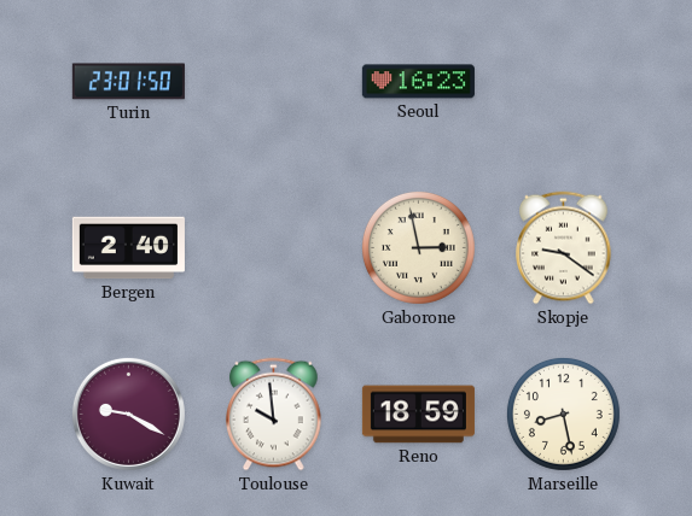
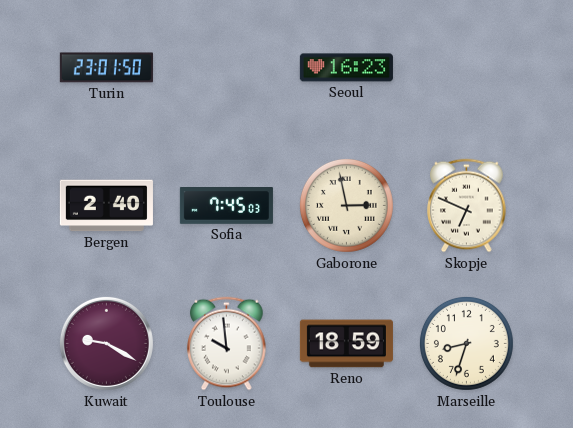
Sofia: none -> 7:45 (226, 206)
Skopje: 9:21 -> 6:49 (467, 206)
Marseille: 8:28 -> 8:33 (466, 343)
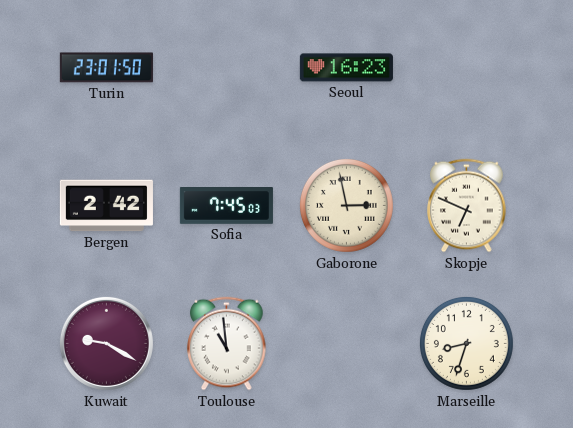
Bergen: 2:40 -> 2:42 (106, 206)
Toulouse: 9:59 -> 10:59 (227, 344)
Reno: 18:59 -> none (346, 344)
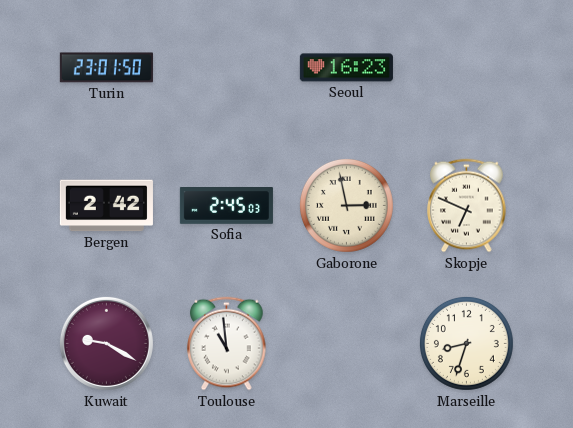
Sofia: 7:45 -> 2:45 (226, 206)
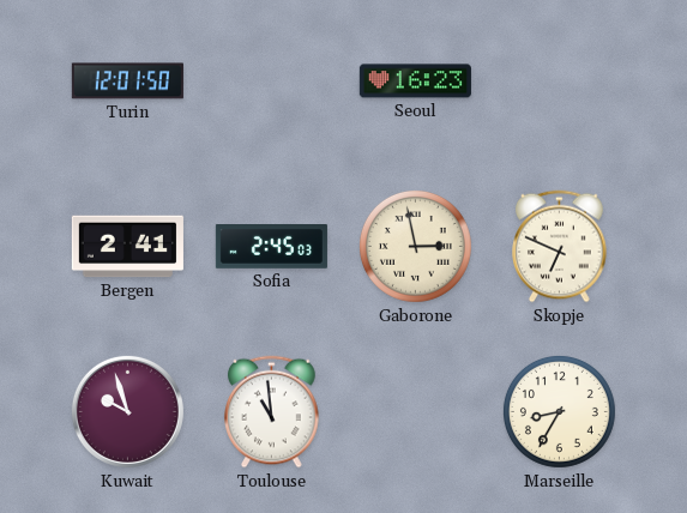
Turin: 23:01 -> 12:01 (127, 82)
Bergen: 2:42 -> 2:41 (127, 247)
Kuwait: 9:20 -> 9:57 (127, 411)
Marseille: 8:33 -> 8:35 (559, 411)
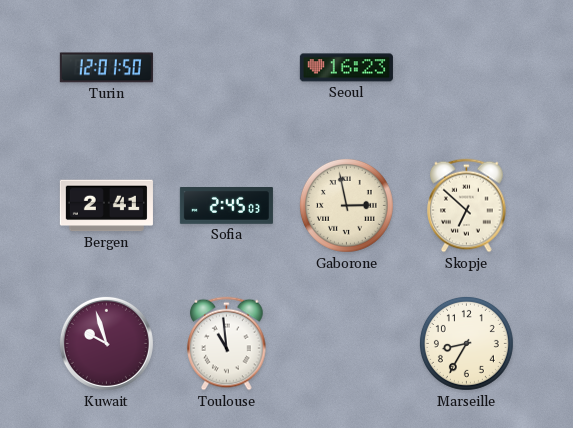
Skopje: 6:49 -> 6:52 (467, 206)
